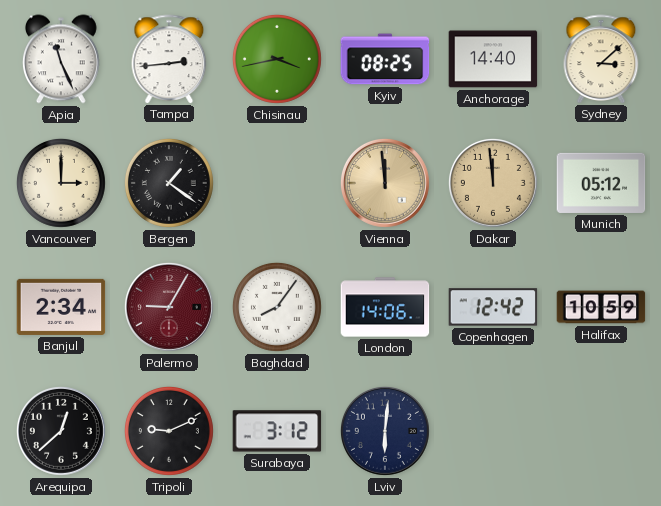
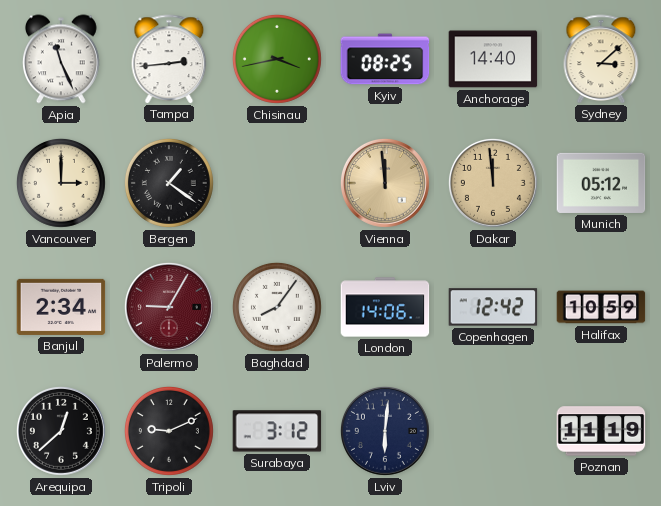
Poznan: none -> 11:19 (601, 431)
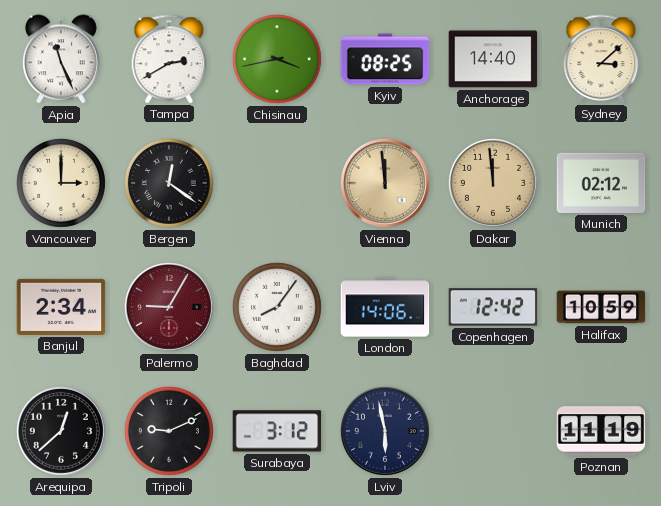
Tampa: 2:44 -> 2:40 (169, 59)
Bergen: 1:21 -> 12:21 (169, 183)
Munich: 05:12 -> 02:12 (601, 183)
Lviv: 6:01 -> 5:58 (385, 431)
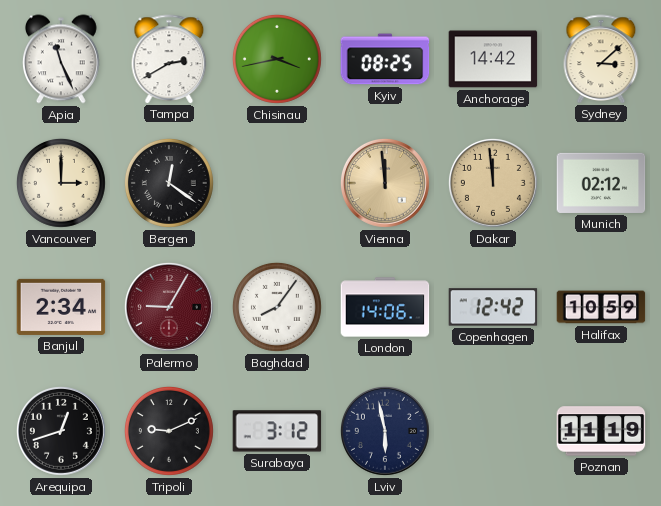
Anchorage: 14:40 -> 14:42 (493, 59)
Arequipa: 12:38 -> 12:42 (61, 431)
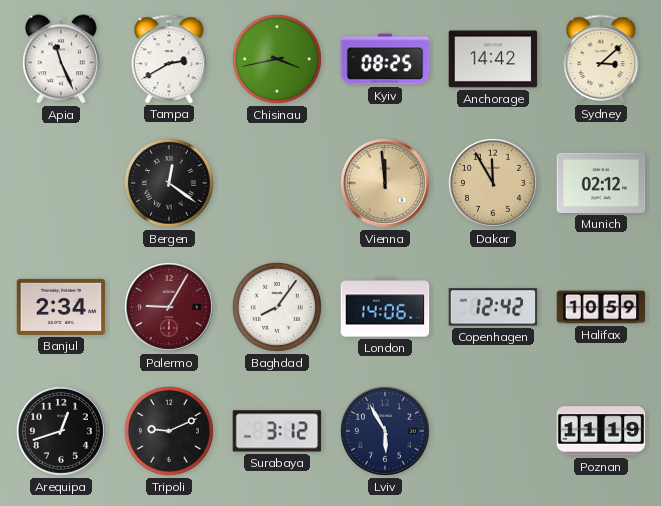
Vancouver: 3:00 -> none (61, 183)
Dakar: 11:59 -> 11:55 (493, 183)
Lviv: 5:58 -> 5:55 (385, 431)
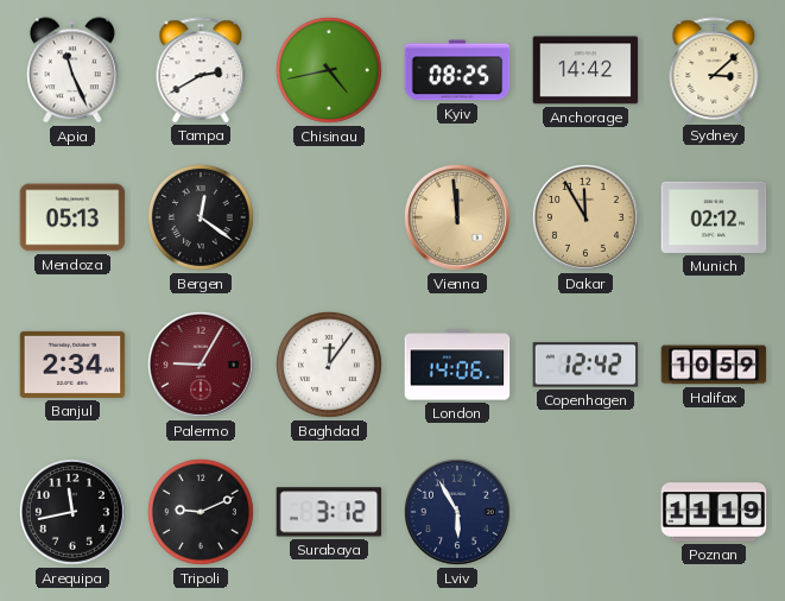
Chisinau: 3:43 -> 4:43 (329, 70)
Mendoza: none -> 05:13 (72, 217)
Baghdad: 8:06 -> 12:06 (329, 365)
Arequipa: 12:42 -> 11:43 (72, 512)
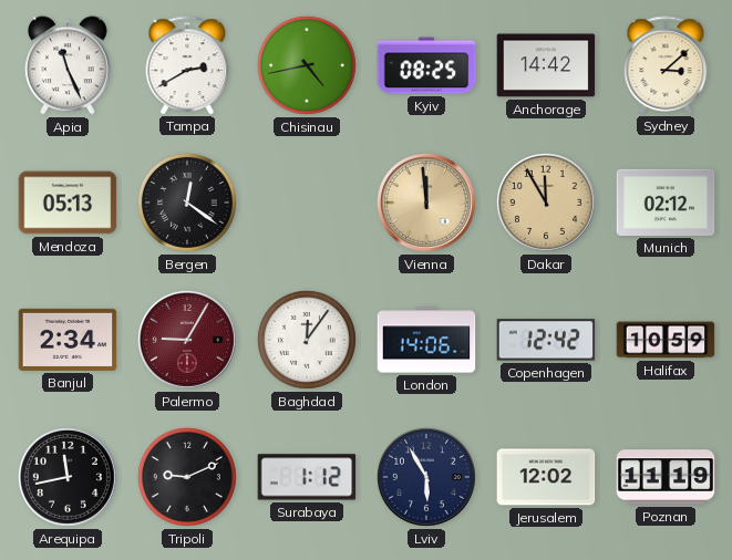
Surabaya: 3:12 -> 1:12 (307, 477)
Jerusalem: none -> 12:02 (546, 477)
